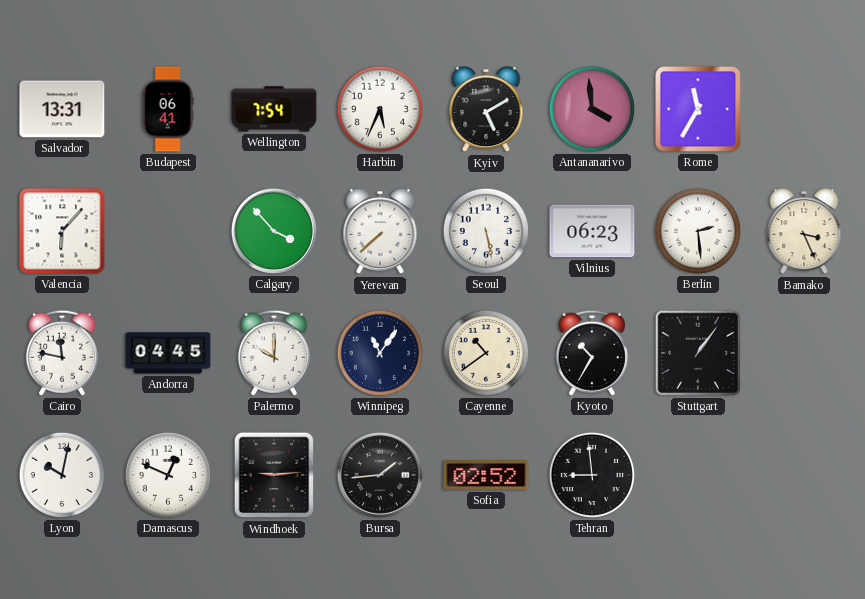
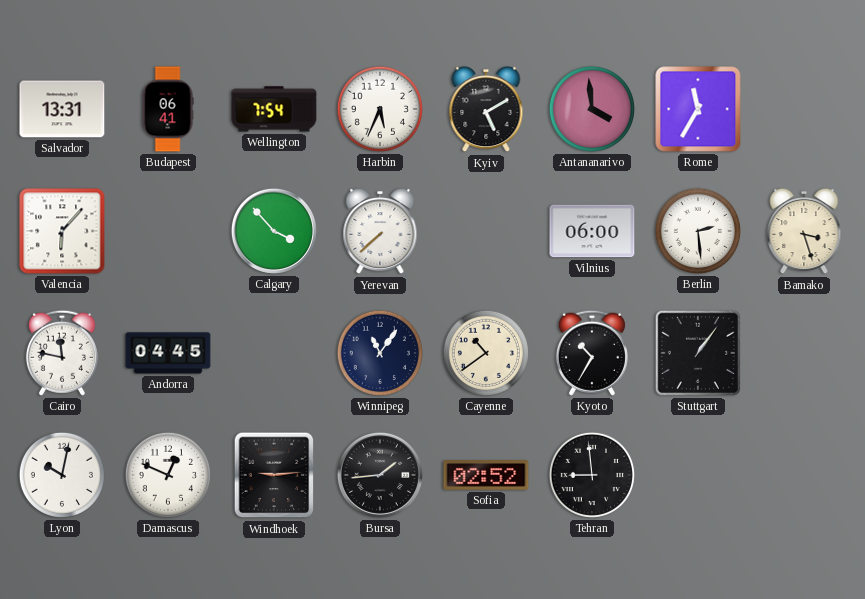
Seoul: 5:28 -> none (486, 231)
Vilnius: 06:23 -> 06:00 (592, 231)
Bamako: 3:26 -> 3:27 (804, 231)
Palermo: 10:00 -> none (274, 353)
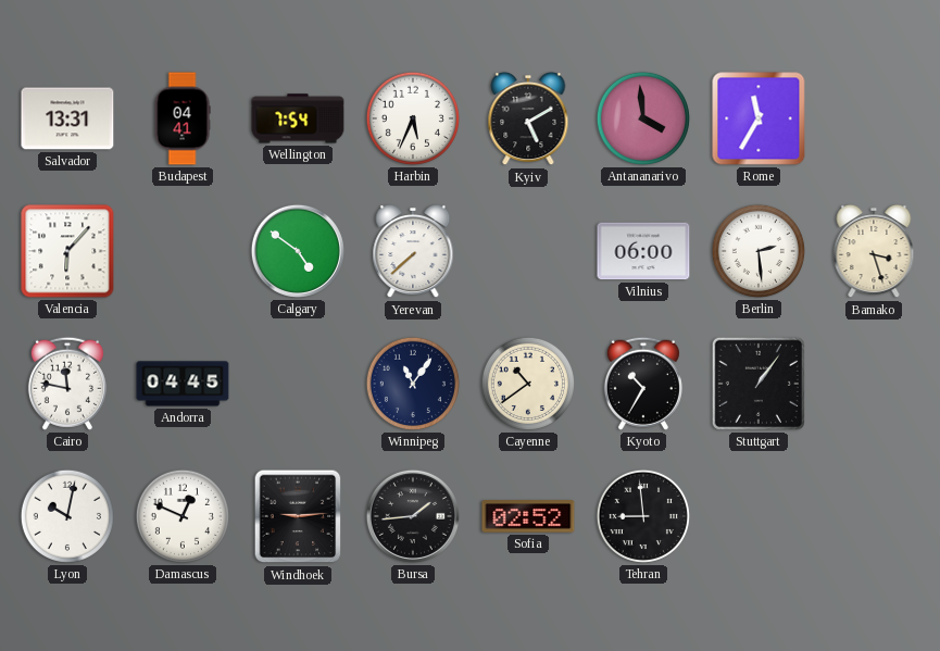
Budapest: 06:41 -> 04:41 (183, 118)
Calgary: 3:53 -> 4:51 (298, 251)
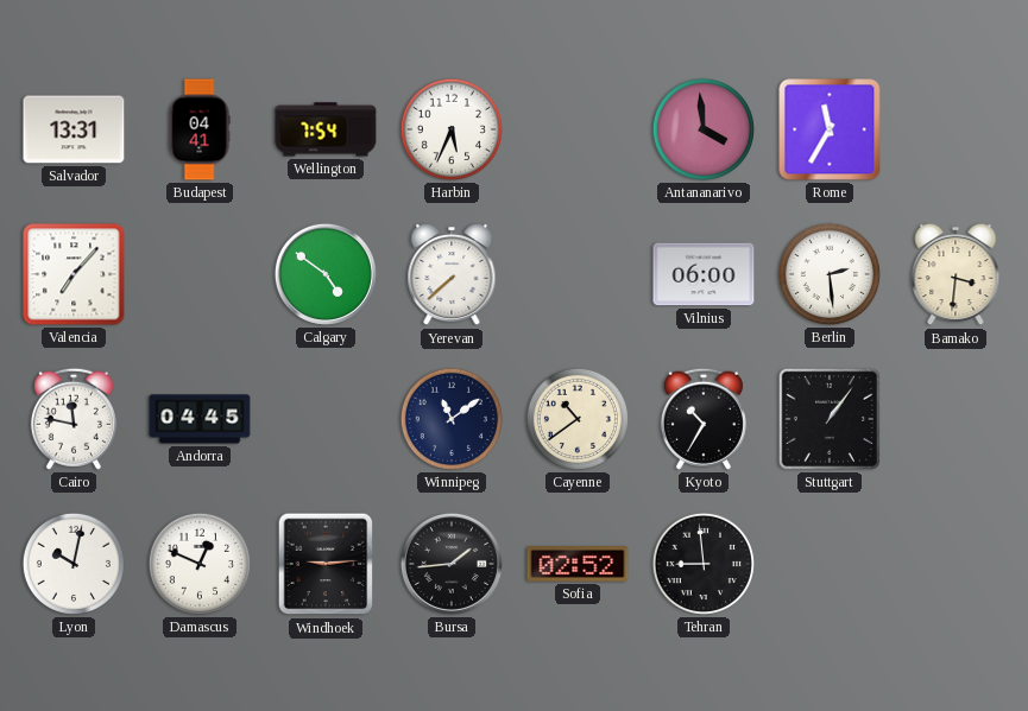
Kyiv: 5:10 -> none (528, 118)
Valencia: 6:07 -> 7:07 (74, 274)
Bamako: 3:27 -> 3:31 (956, 274)
Winnipeg: 11:06 -> 11:09 (452, 419)
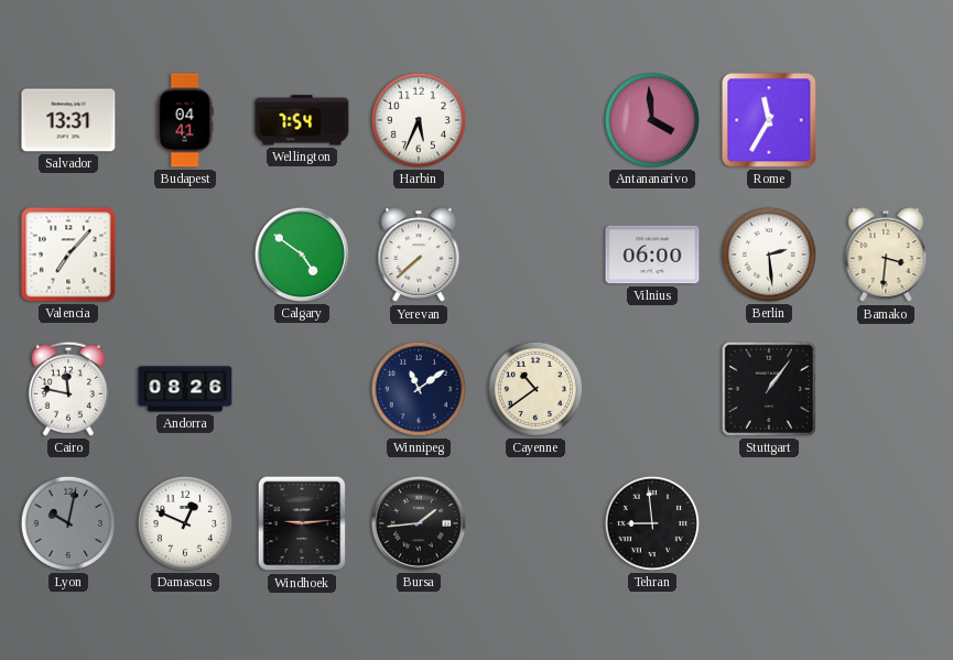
Andorra: 04:45 -> 08:26 (185, 389)
Kyoto: 10:35 -> none (704, 419)
Lyon dial: white -> grey (68, 523)
Sofia: 02:52 -> none (578, 564)
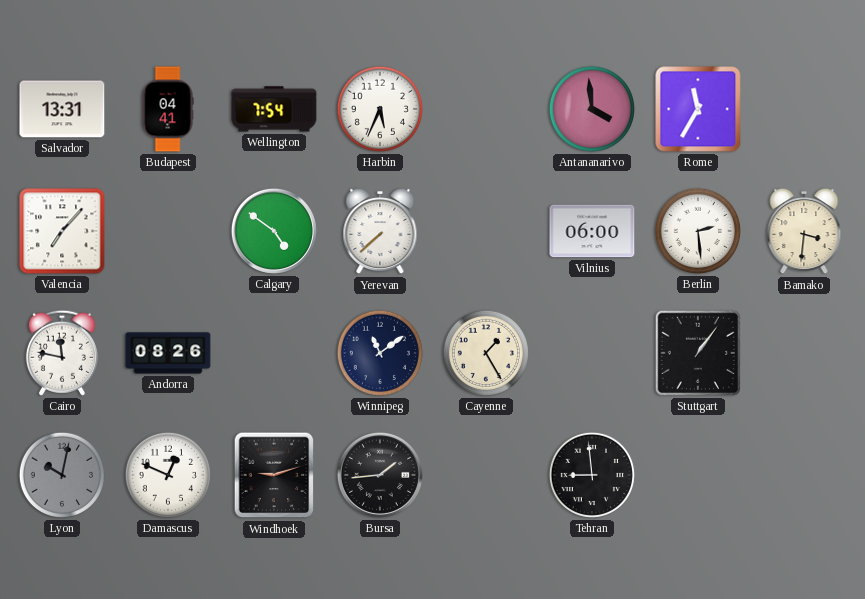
Cayenne: 10:39 -> 1:25 (486, 353)
Windhoek: 9:14 -> 9:12 (274, 475)
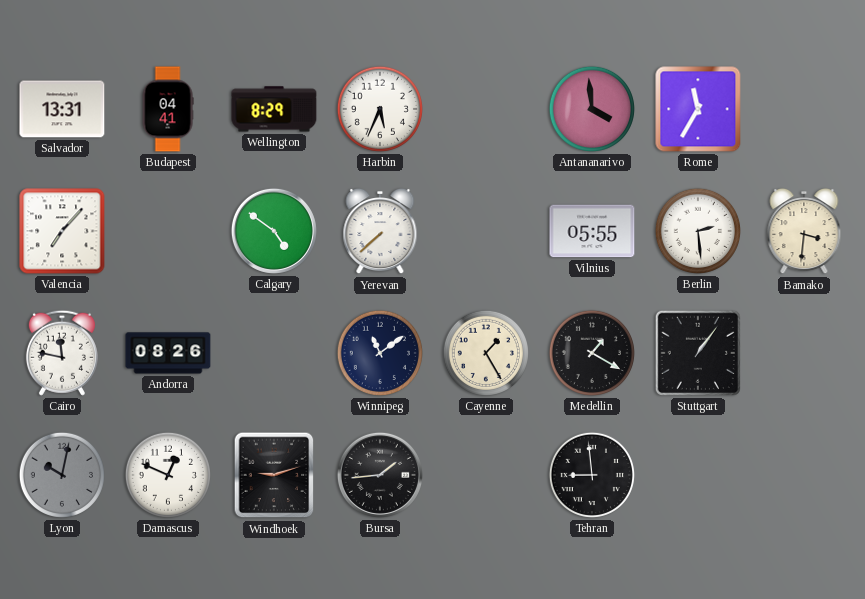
Wellington: 7:54 -> 8:29 (274, 109)
Vilnius: 06:00 -> 05:55 (592, 231)
Medellin: none -> 1:20 (592, 353)
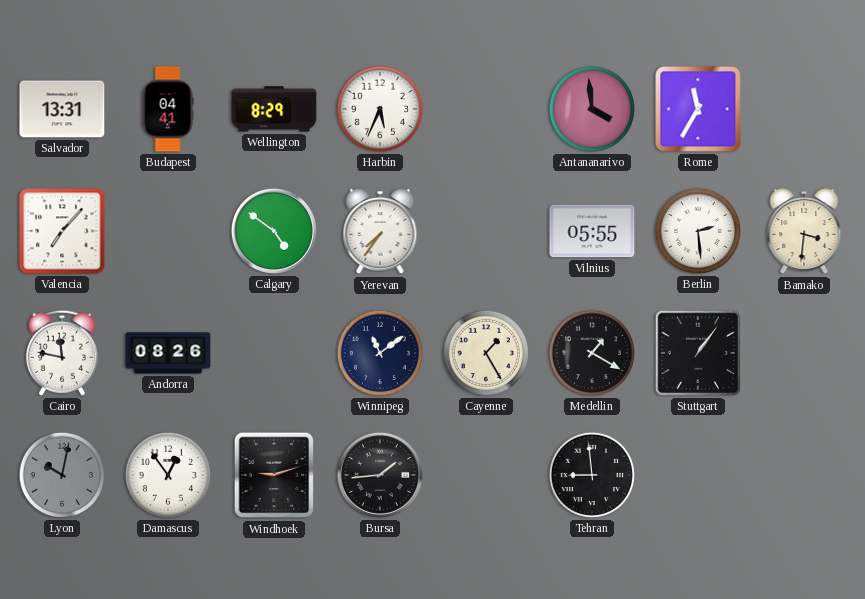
Yerevan: 7:38 -> 7:36 (380, 231)
Damascus: 12:49 -> 12:54 (168, 475)
